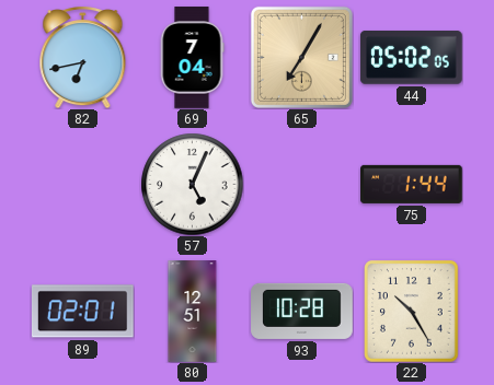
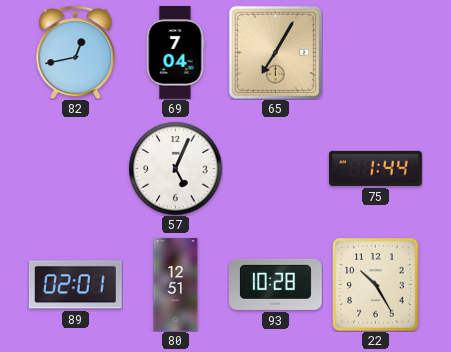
82: 6:43 -> 12:43 (76, 52)
44: 05:02 -> none (411, 57)
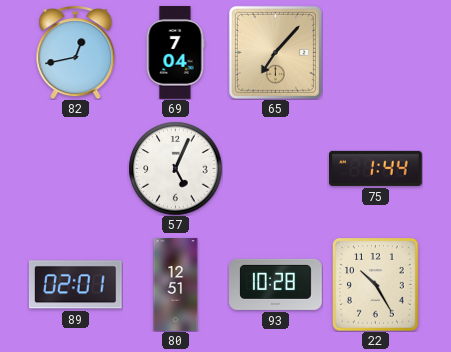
65: 7:05 -> 7:07 (275, 52)
